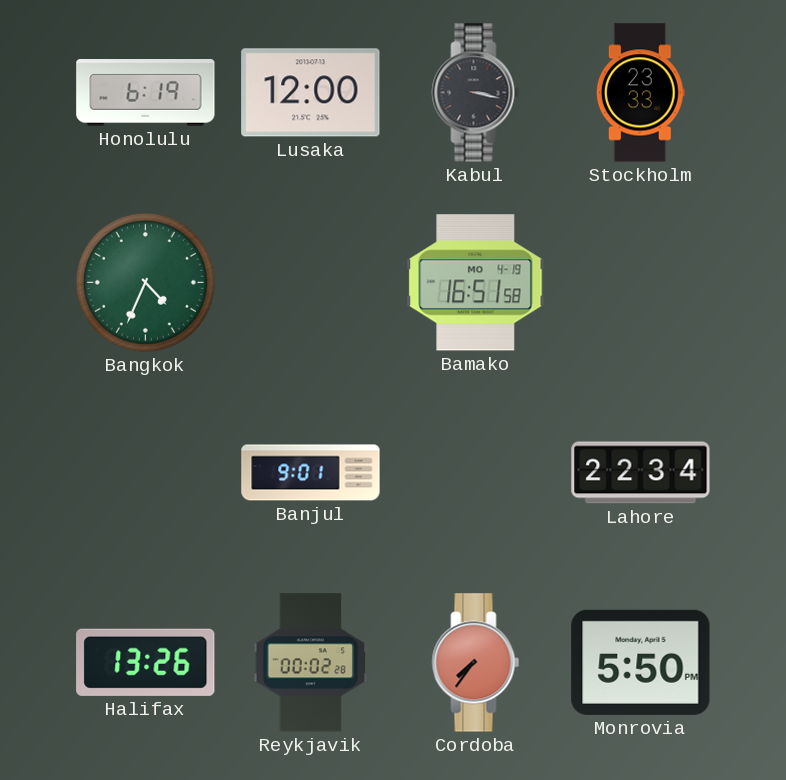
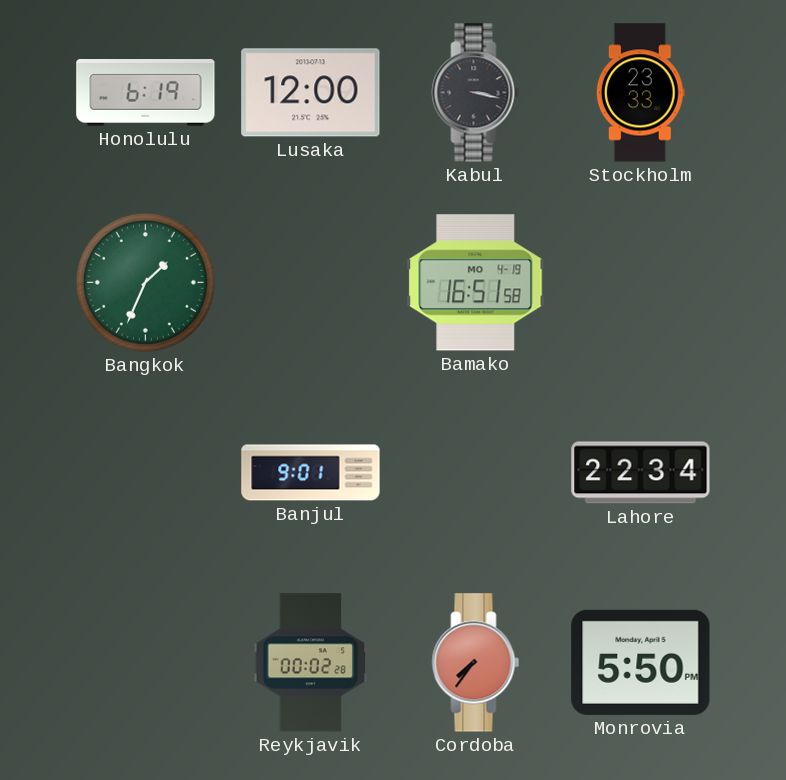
Bangkok: 4:34 -> 1:34 (145, 282)
Halifax: 13:26 -> none (146, 662)
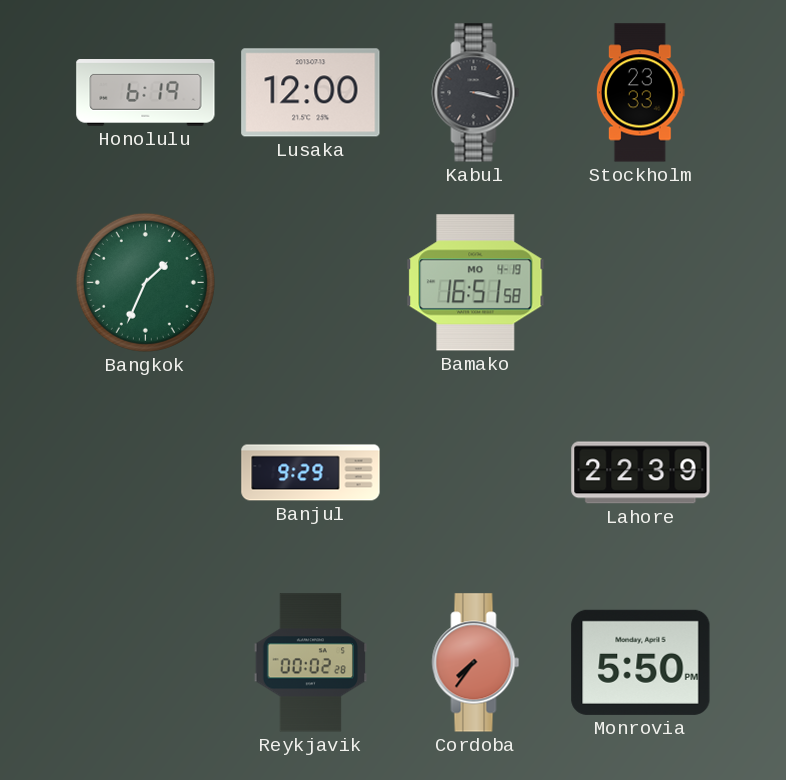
Banjul: 9:01 -> 9:29 (311, 473)
Lahore: 22:34 -> 22:39 (641, 473)
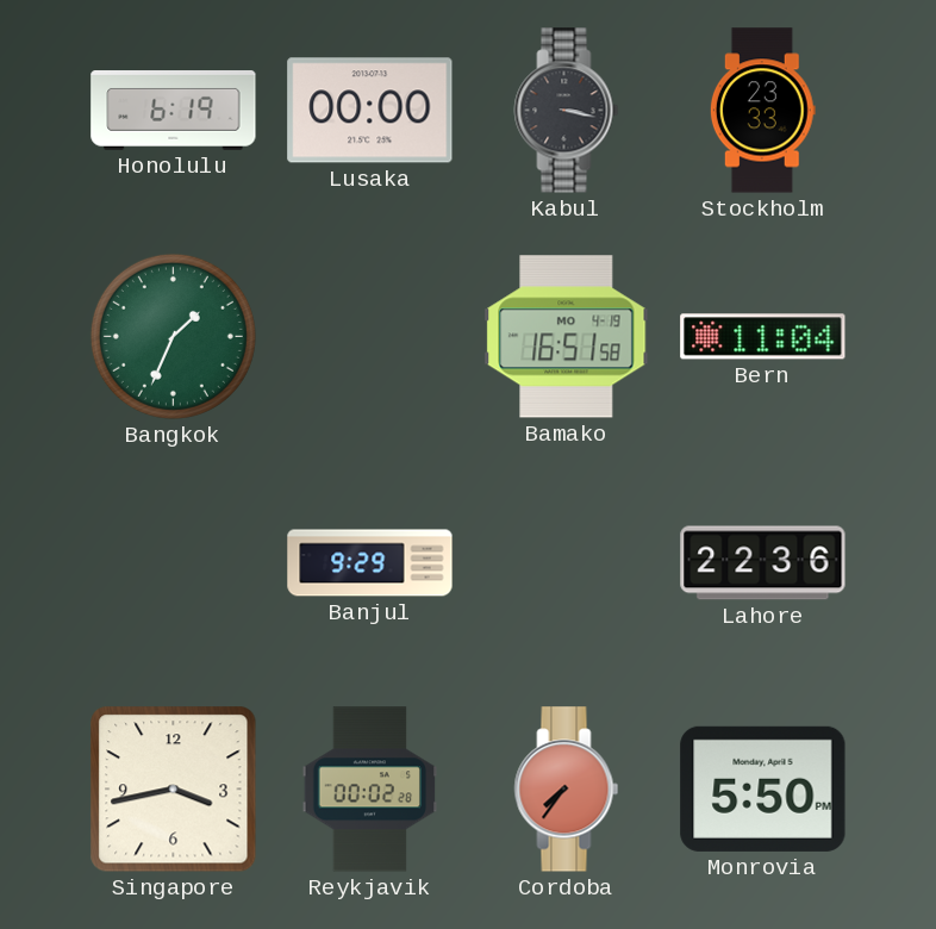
Lusaka: 12:00 -> 00:00 (370, 111)
Bern: none -> 11:04 (763, 337)
Lahore: 22:39 -> 22:36 (763, 563)
Singapore: none -> 3:43 (174, 790)
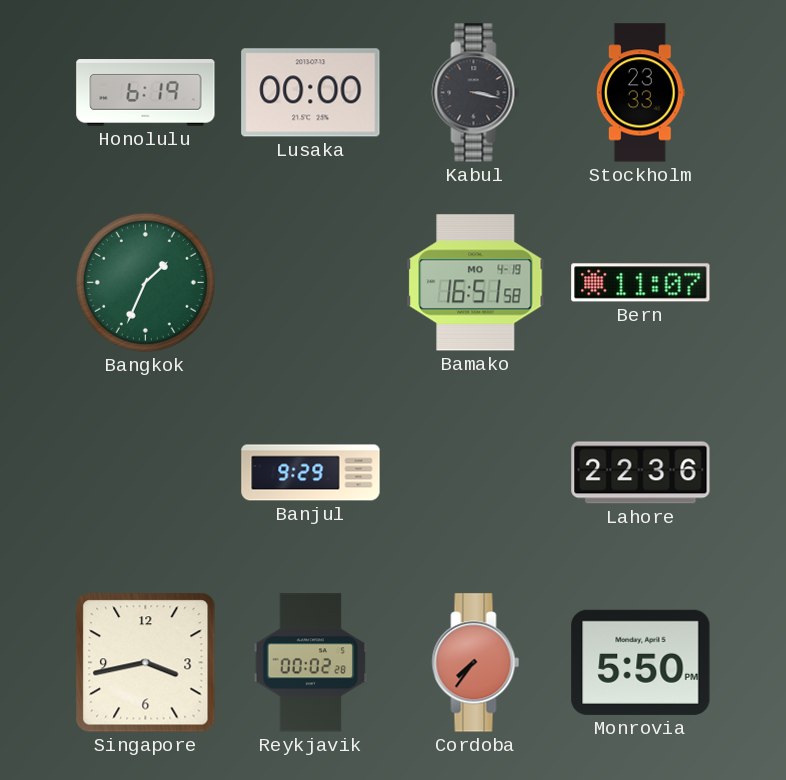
Bern: 11:04 -> 11:07 (641, 283)
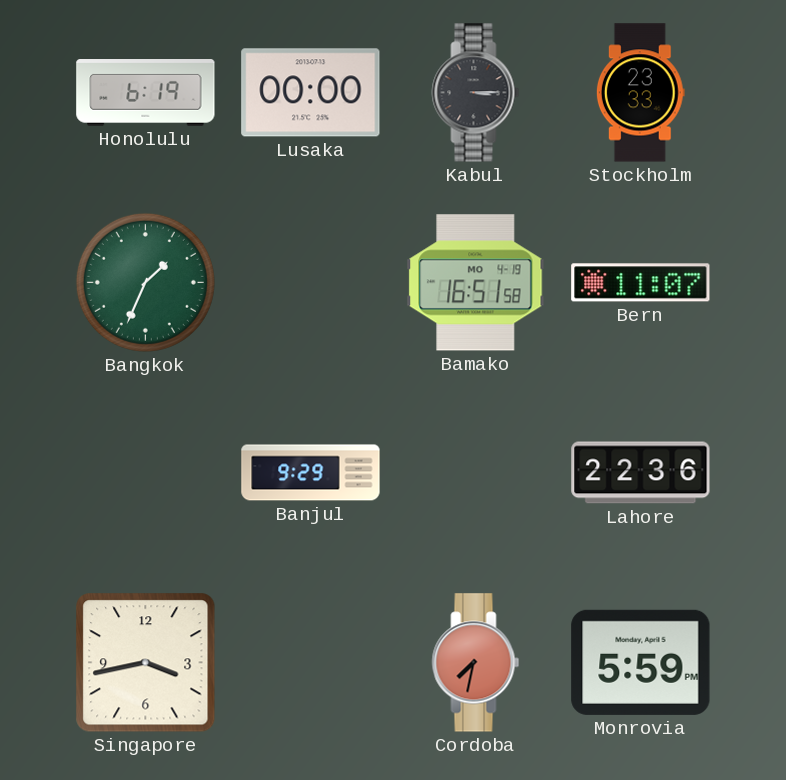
Kabul: 3:17 -> 3:15 (476, 93)
Reykjavik: 00:02 -> none (311, 663)
Cordoba: 7:36 -> 7:32 (476, 663)
Monrovia: 5:50 -> 5:59 (641, 662)
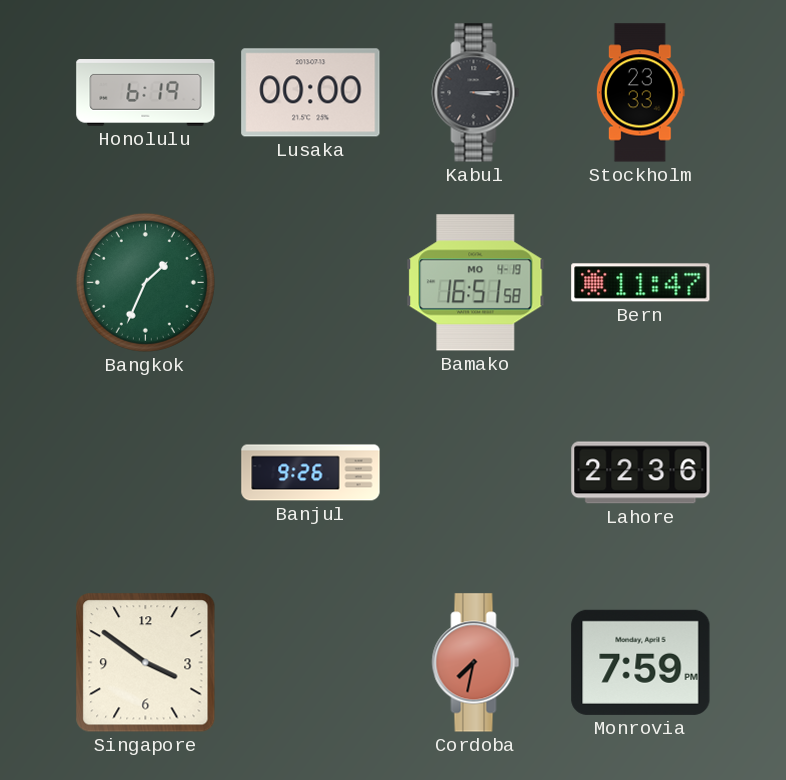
Bern: 11:07 -> 11:47 (641, 283)
Banjul: 9:29 -> 9:26 (311, 473)
Singapore: 3:43 -> 3:51 (146, 663)
Monrovia: 5:59 -> 7:59 (641, 662)
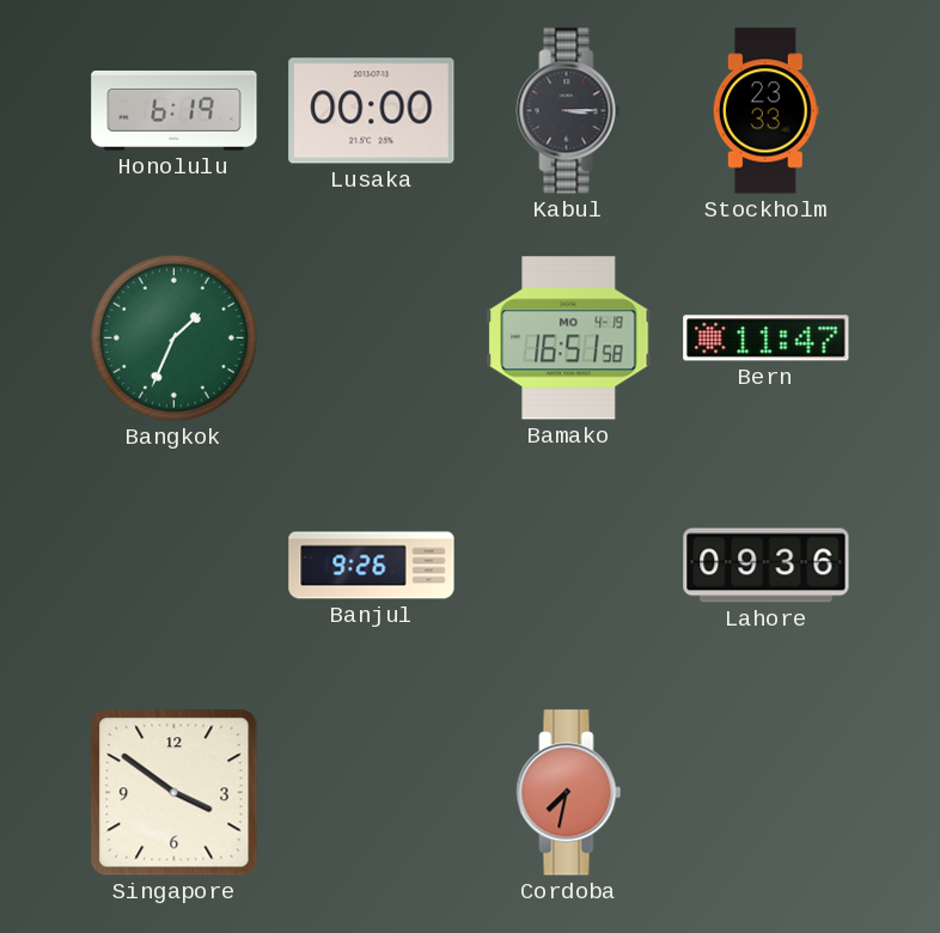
Lahore: 22:36 -> 09:36 (767, 566)
Monrovia: 7:59 -> none (641, 662)
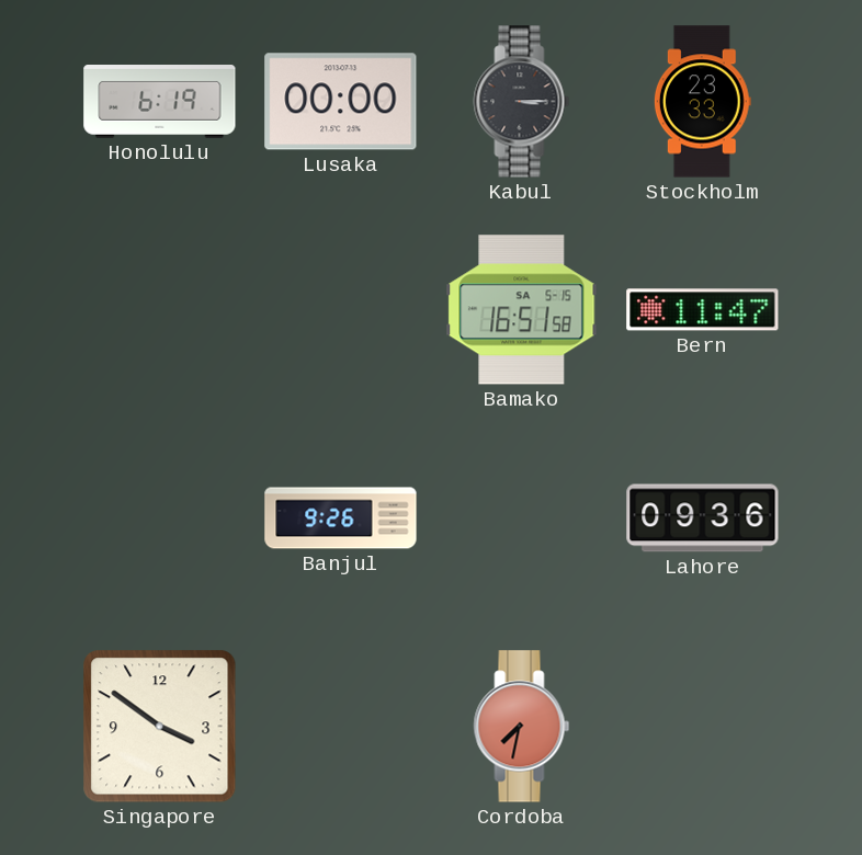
Bangkok: 1:34 -> none (173, 337)
Bamako date: MO 4-19 -> SA 5-15 (522, 310)
